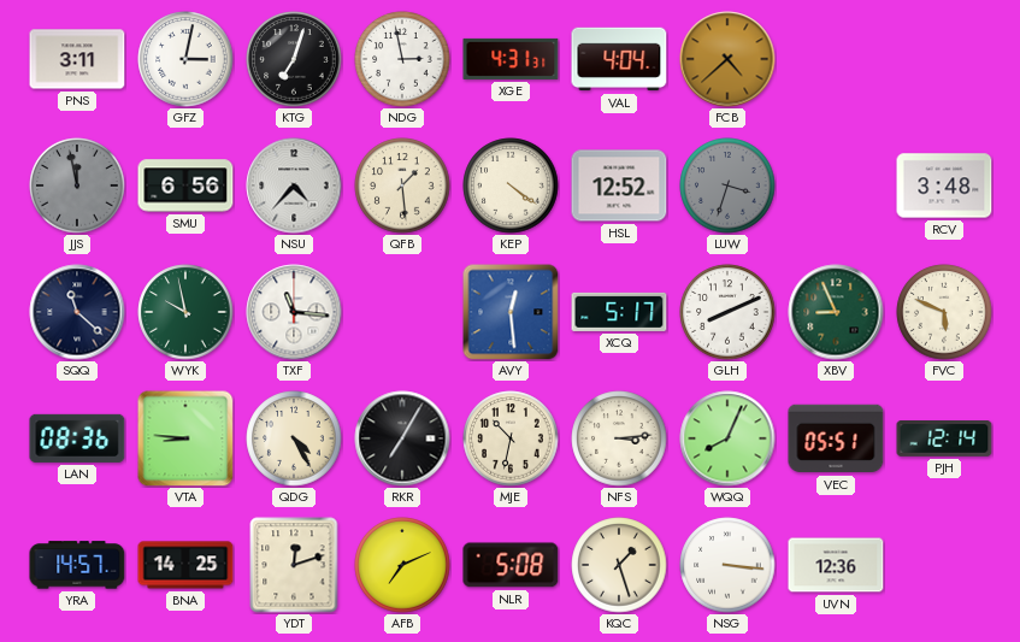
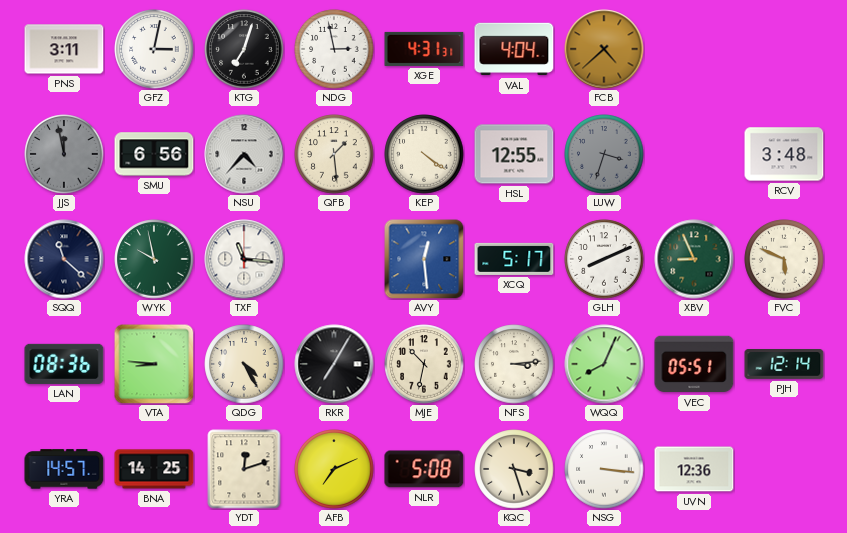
HSL: 12:52 -> 12:55 (514, 154)
KQC: 1:27 -> 3:27 (514, 469)
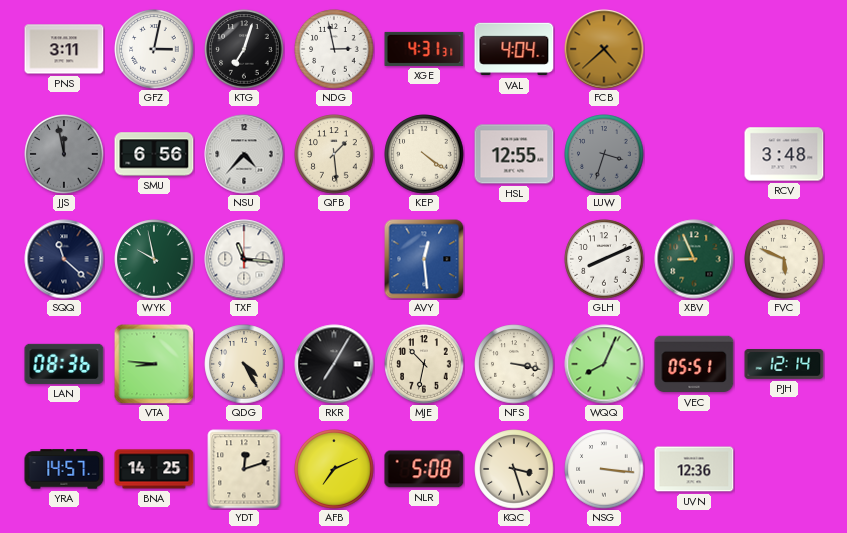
XCQ: 5:17 -> none (514, 259)
NFS: 3:14 -> 3:17 (514, 364)
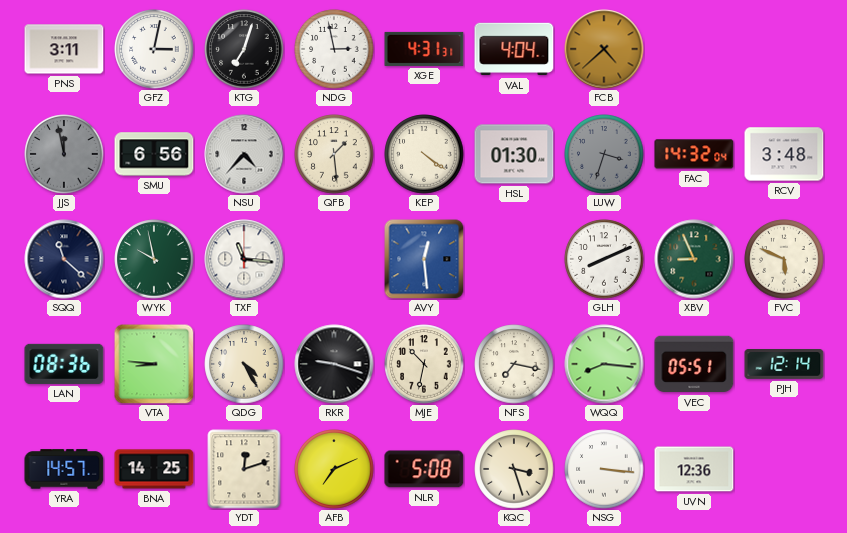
HSL: 12:55 -> 01:30 (514, 154)
FAC: none -> 14:32 (694, 154)
RKR: 7:05 -> 9:18 (334, 364)
NFS: 3:17 -> 7:17 (514, 364)
WQQ: 8:04 -> 8:16 (604, 364)
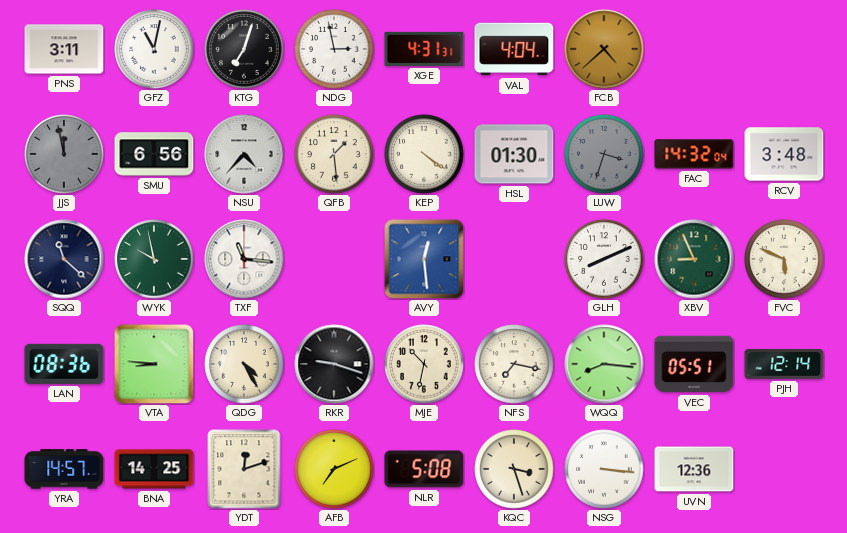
GFZ: 3:02 -> 11:02 (154, 49)
